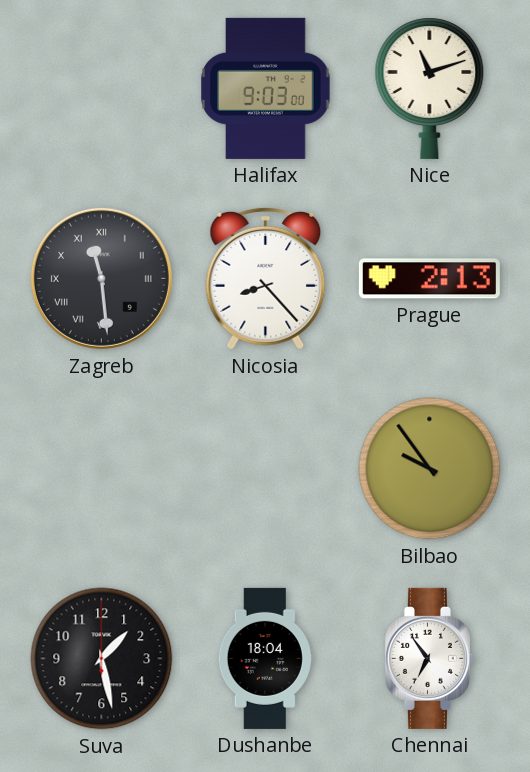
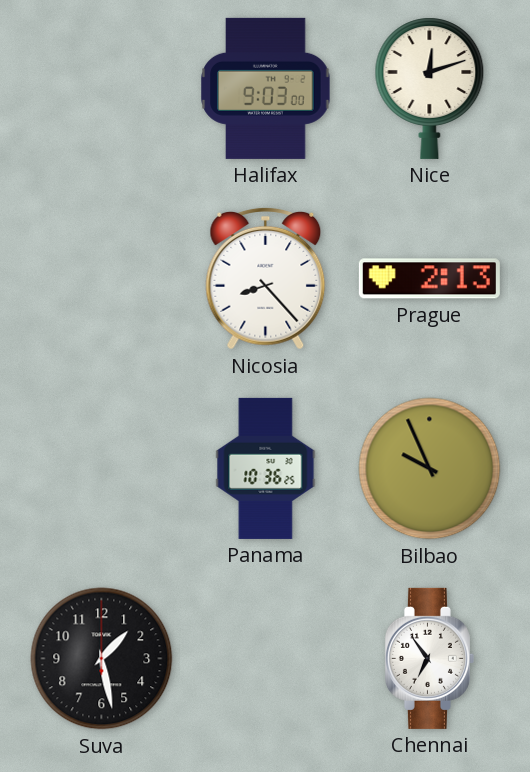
Nice: 11:12 -> 12:12 (430, 88)
Zagreb: 11:29 -> none (101, 278)
Panama: none -> 10:36 (266, 468)
Bilbao: 9:54 -> 9:56 (430, 469)
Dushanbe: 18:04 -> none (265, 658)
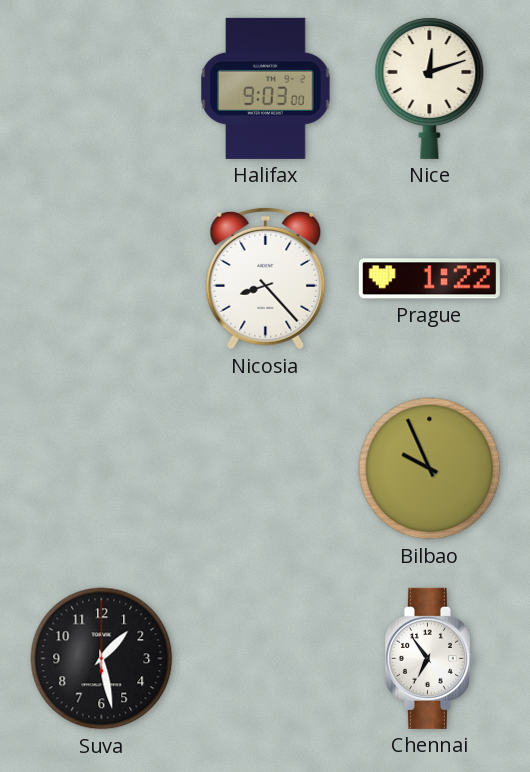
Prague: 2:13 -> 1:22 (429, 279)
Panama: 10:36 -> none (266, 468)
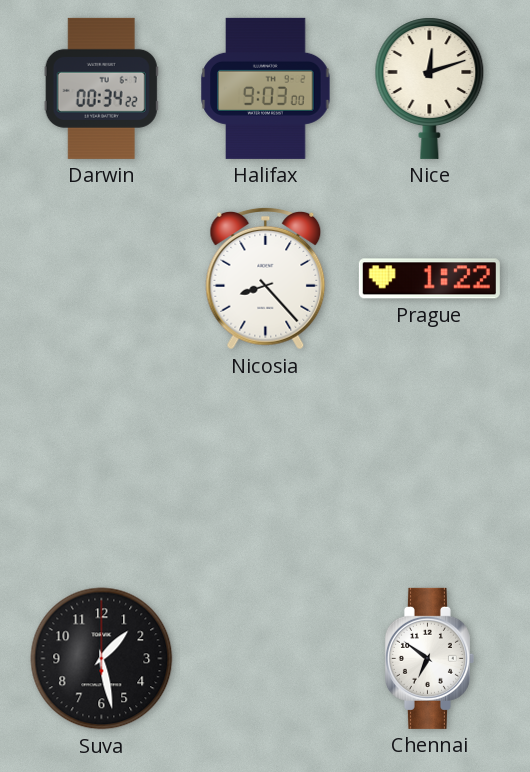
Darwin: none -> 00:34 (101, 88)
Bilbao: 9:56 -> none (430, 469)
Chennai: 6:54 -> 6:51 (429, 658)
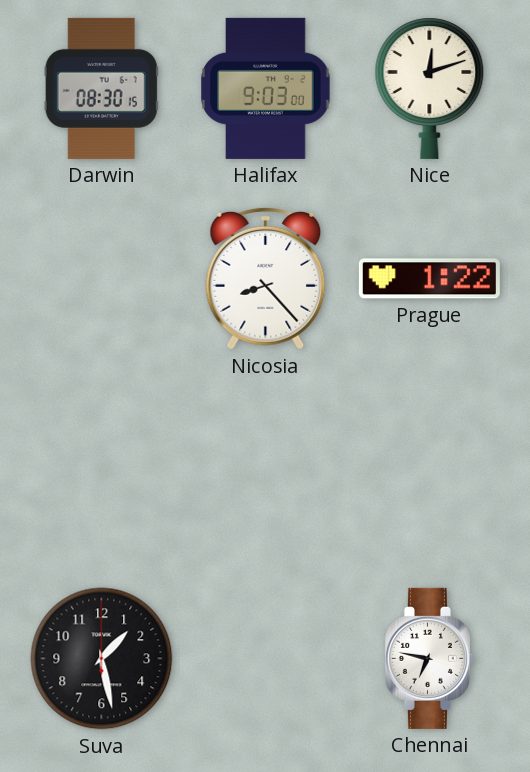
Darwin: 00:34 -> 08:30 (101, 88)
Chennai: 6:51 -> 6:47 (429, 658)
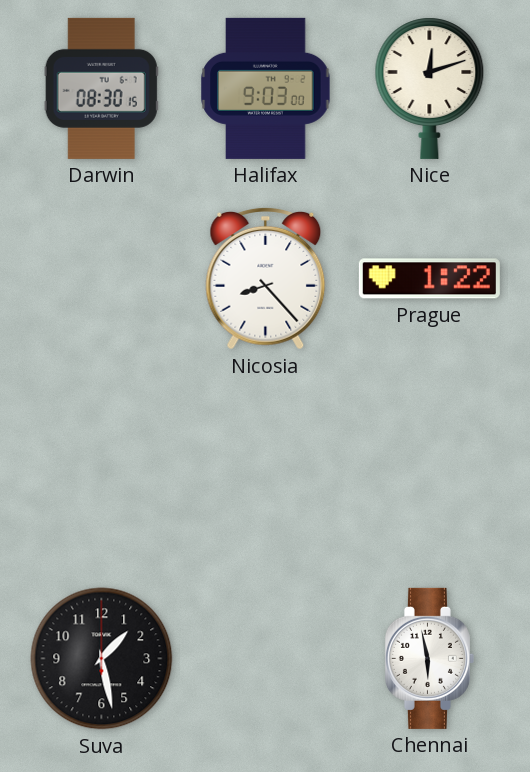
Chennai: 6:47 -> 5:58 (429, 658)
